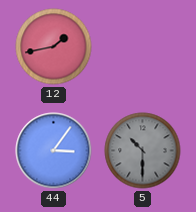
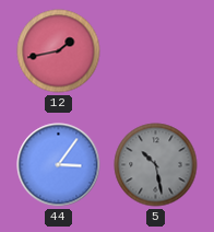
5: 10:30 -> 10:28 (156, 165)
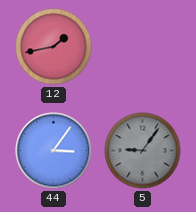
5: 10:28 -> 9:06 (143, 151)
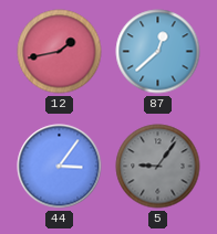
87: none -> 12:38 (158, 52)
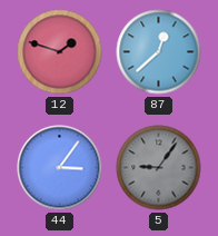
12: 1:43 -> 1:48 (60, 52)
